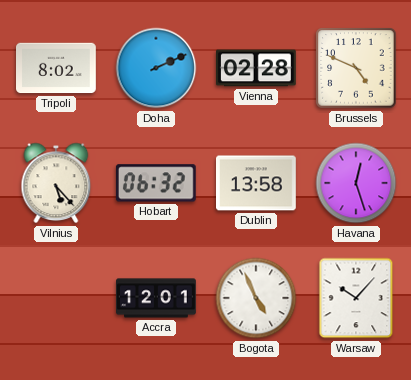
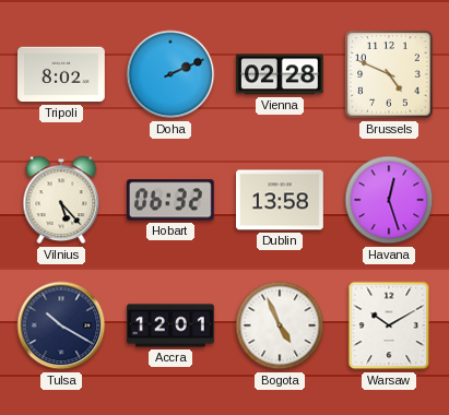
Tulsa: none -> 10:20 (61, 325)
Warsaw: 10:07 -> 10:10 (389, 325)
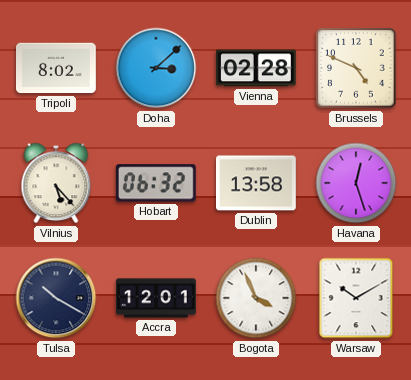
Doha: 2:11 -> 3:08 (156, 68)
Bogota: 4:56 -> 3:56 (256, 298)
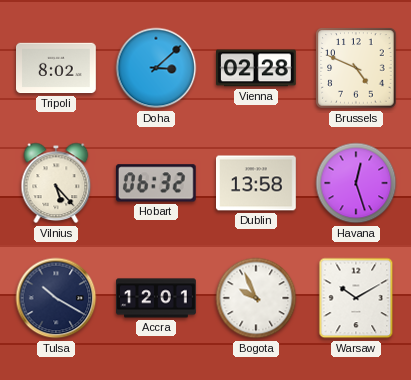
Bogota: 3:56 -> 9:56 (256, 298)
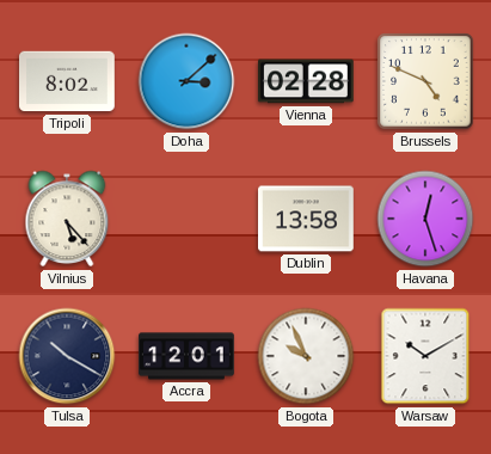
Hobart: 06:32 -> none (156, 183)
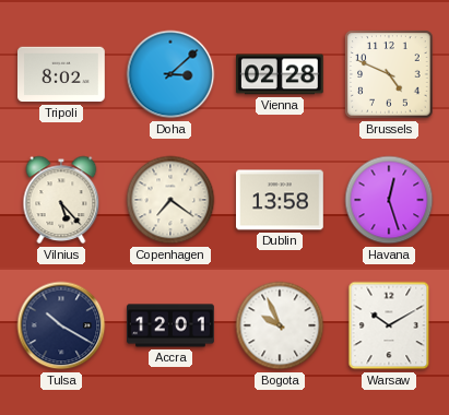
Copenhagen: none -> 7:21 (170, 200)
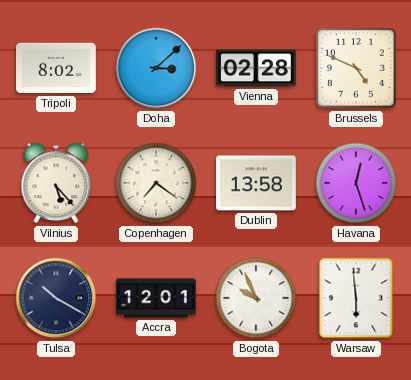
Warsaw: 10:10 -> 5:59 (356, 298)
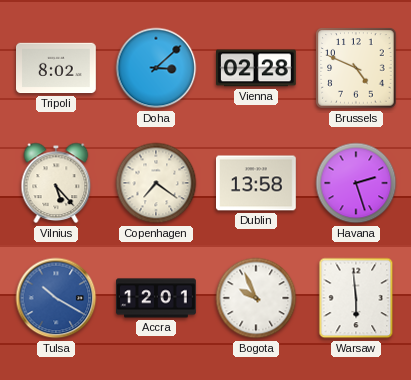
Havana: 12:27 -> 2:27 (356, 183)
Tulsa dial: navy -> blue (56, 298)
